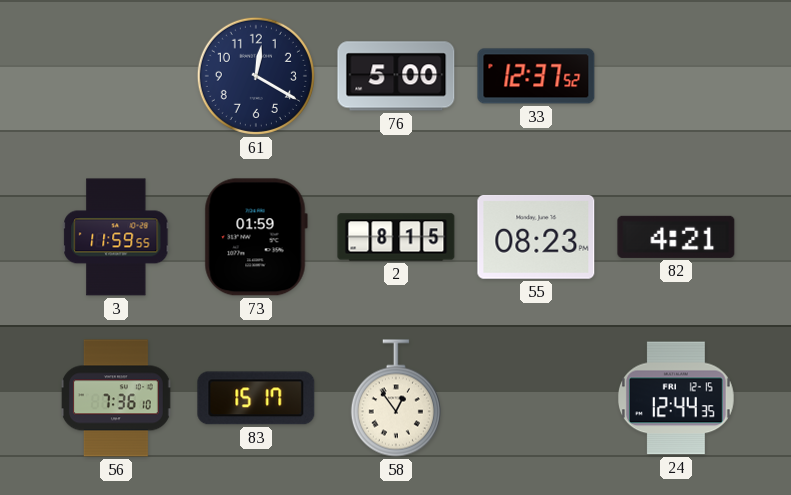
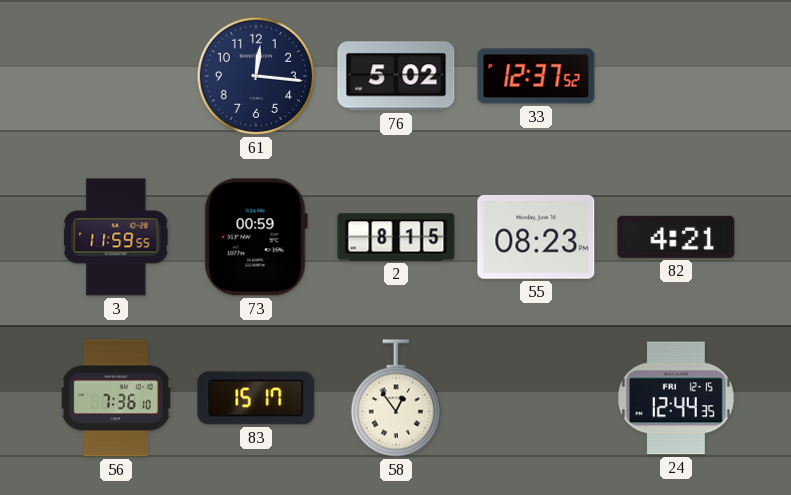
61: 12:20 -> 12:16 (256, 76)
76: 5:00 -> 5:02 (396, 76)
73: 01:59 -> 00:59 (256, 237)
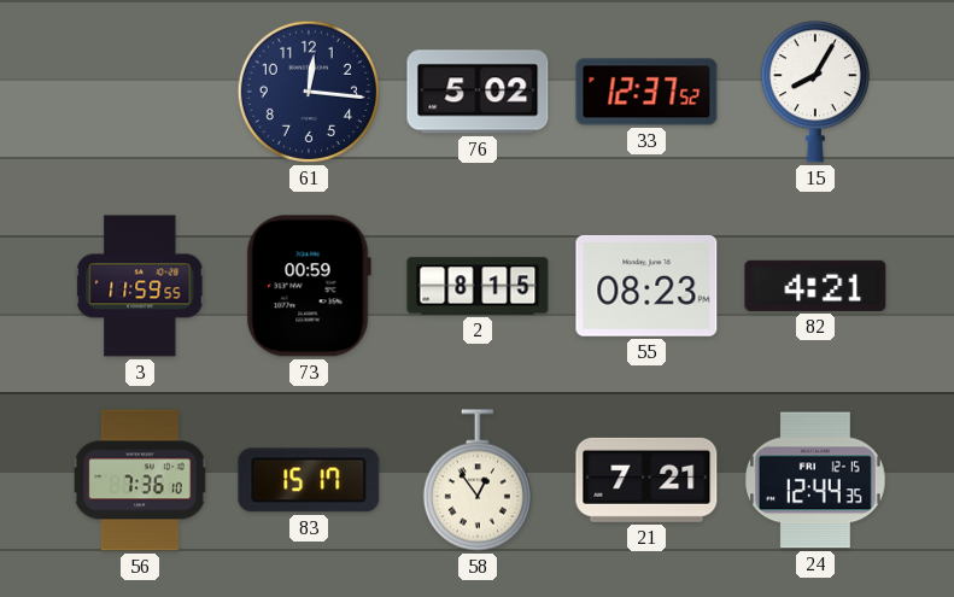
15: none -> 8:05 (815, 92)
21: none -> 7:21 (646, 480)
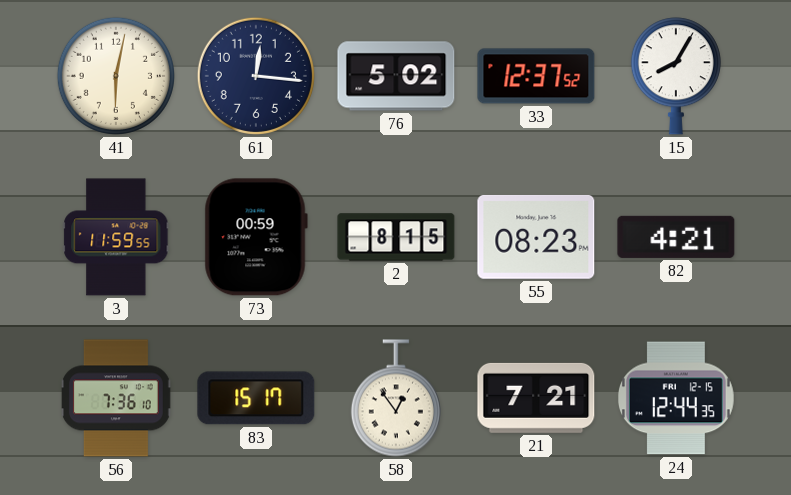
41: none -> 6:02 (116, 76)
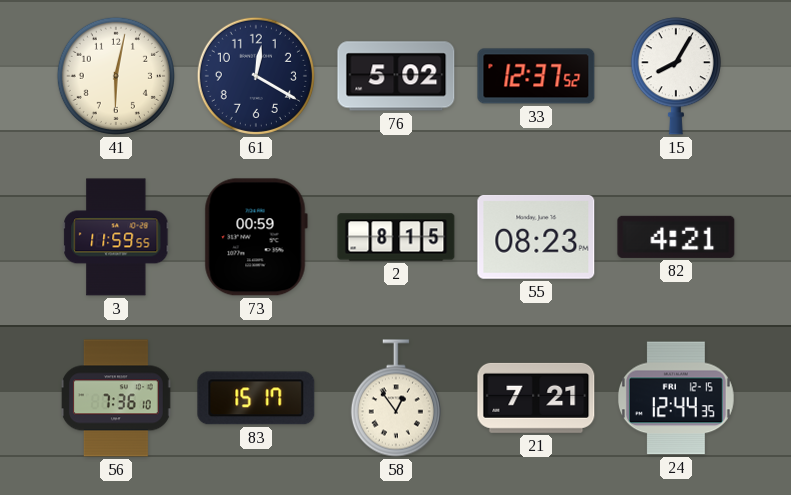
61: 12:16 -> 12:20 (256, 76)
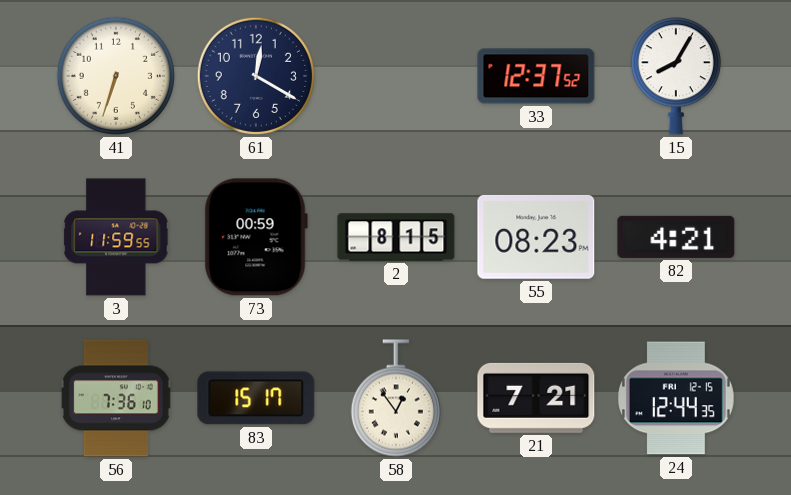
41: 6:02 -> 6:33 (116, 76)
76: 5:02 -> none (396, 76)
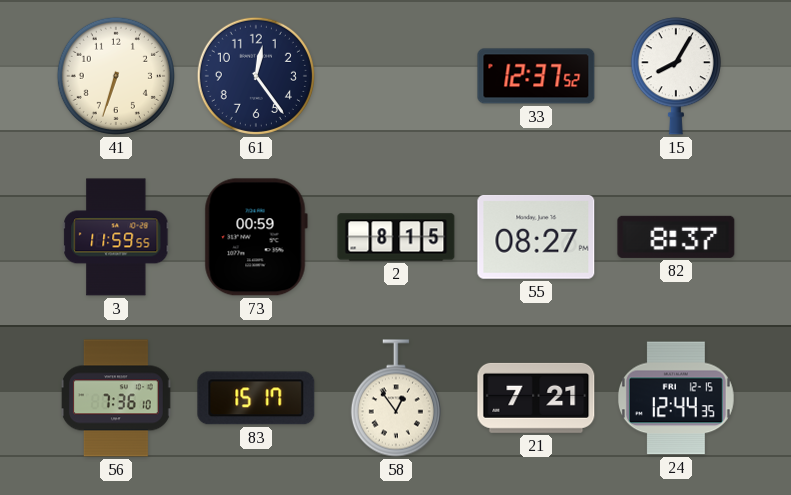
61: 12:20 -> 12:24 (256, 76)
55: 08:23 -> 08:27 (536, 237)
82: 4:21 -> 8:37 (676, 237)
